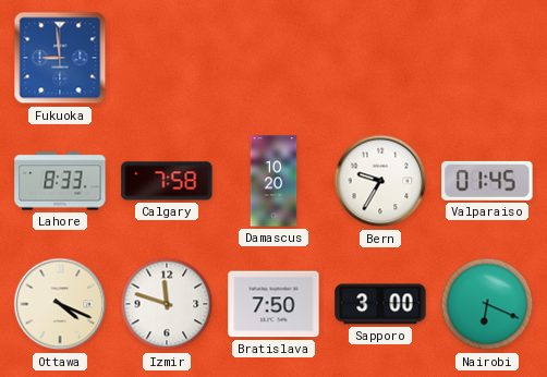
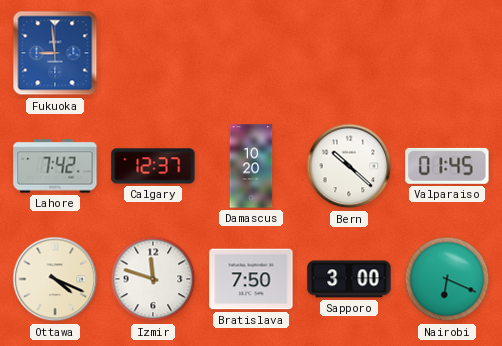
Lahore: 8:33 -> 7:42 (55, 166)
Calgary: 7:58 -> 12:37 (153, 166)
Bern: 9:35 -> 10:22 (349, 166)
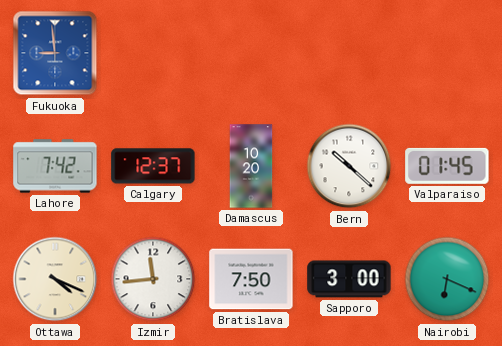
Izmir: 11:48 -> 11:44 (153, 279)
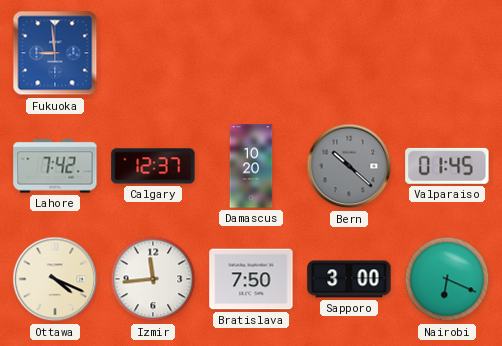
Bern dial: white -> grey (349, 166)
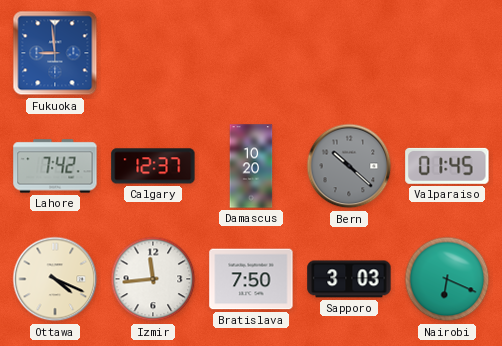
Sapporo: 3:00 -> 3:03 (349, 279)
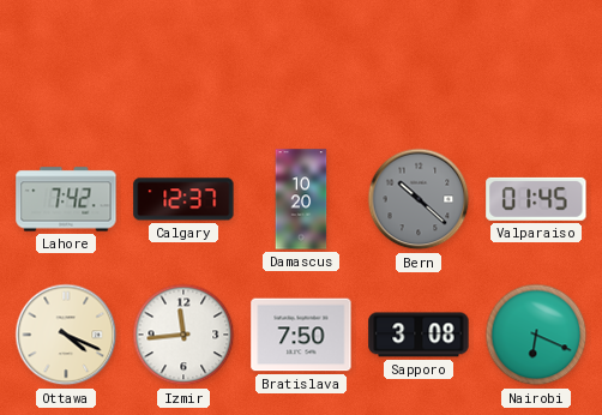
Fukuoka: 8:59 -> none (55, 53)
Sapporo: 3:03 -> 3:08 (419, 335)
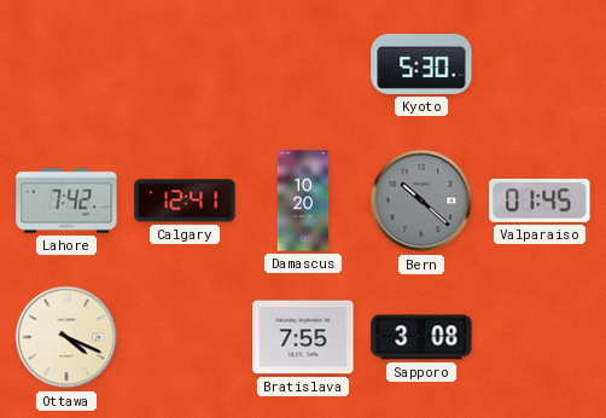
Kyoto: none -> 5:30 (421, 64)
Calgary: 12:37 -> 12:41 (185, 201)
Izmir: 11:44 -> none (183, 335)
Bratislava: 7:50 -> 7:55 (303, 337)
Nairobi: 6:19 -> none (536, 335)
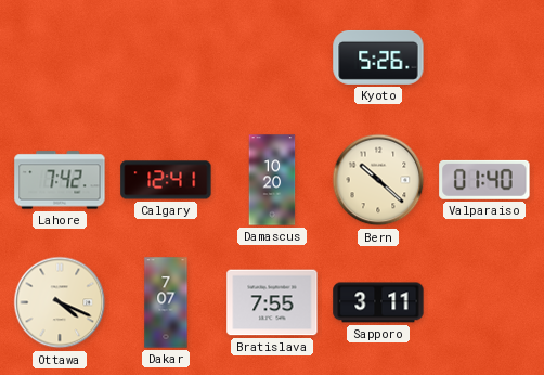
Kyoto: 5:30 -> 5:26 (378, 57)
Bern dial: grey -> cream (378, 180)
Valparaiso: 01:45 -> 01:40 (484, 180)
Dakar: none -> 7:07 (166, 302)
Sapporo: 3:08 -> 3:11 (378, 302)
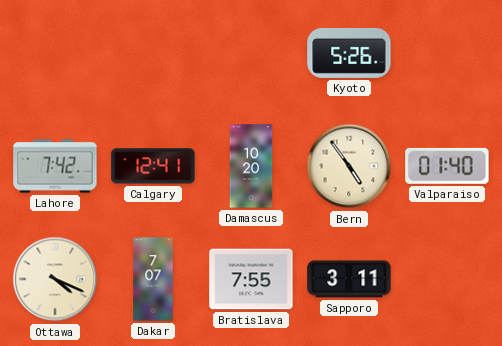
Bern: 10:22 -> 4:54 (349, 166)
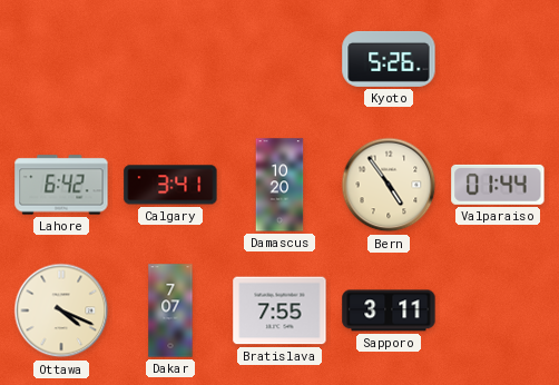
Lahore: 7:42 -> 6:42 (61, 185)
Calgary: 12:41 -> 3:41 (170, 185)
Valparaiso: 01:40 -> 01:44 (498, 185)
